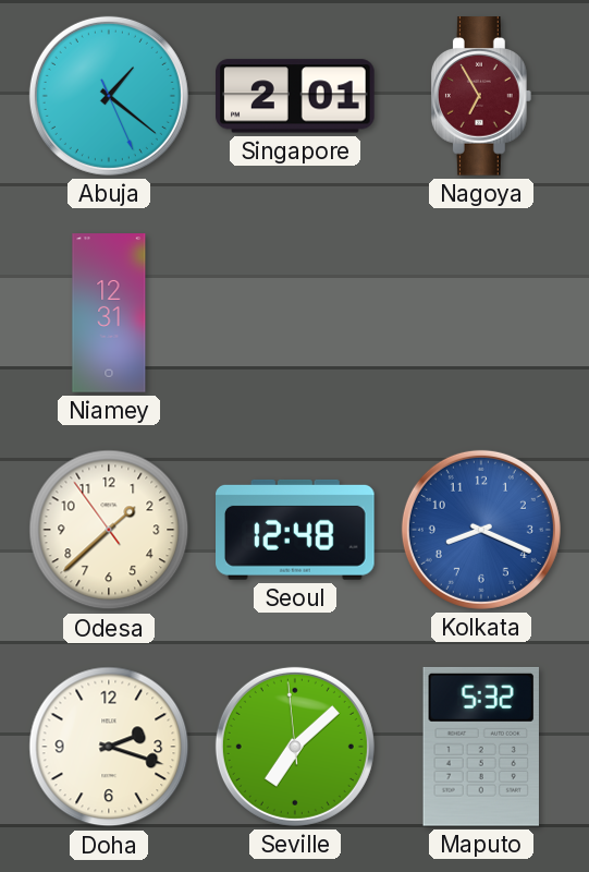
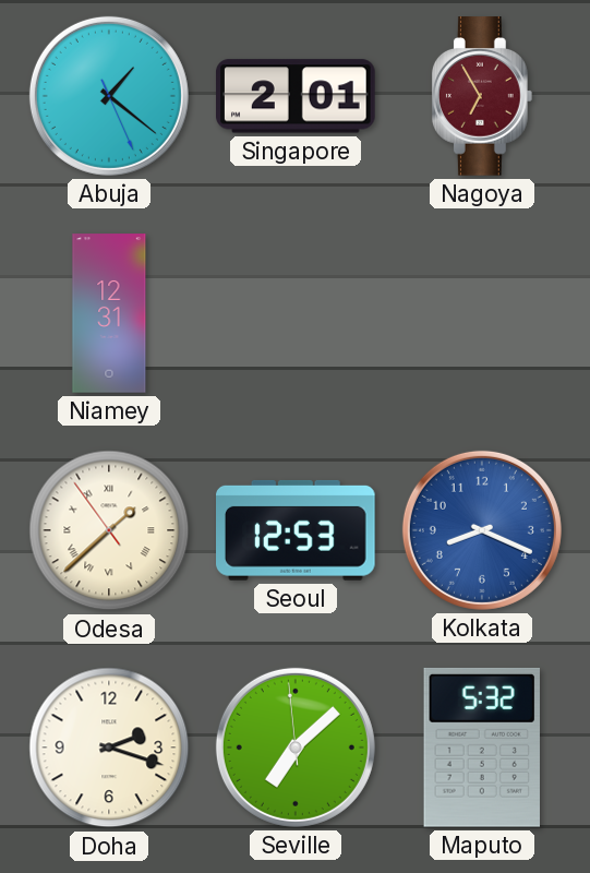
Odesa numerals: Arabic -> Roman (109, 530)
Seoul: 12:48 -> 12:53 (297, 530)
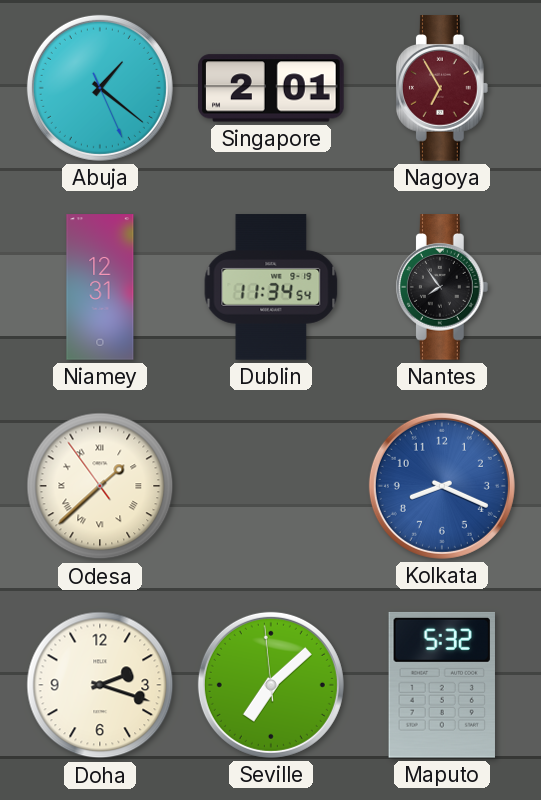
Dublin: none -> 11:34 (271, 287)
Nantes: none -> 7:54 (442, 287)
Seoul: 12:53 -> none (297, 530)
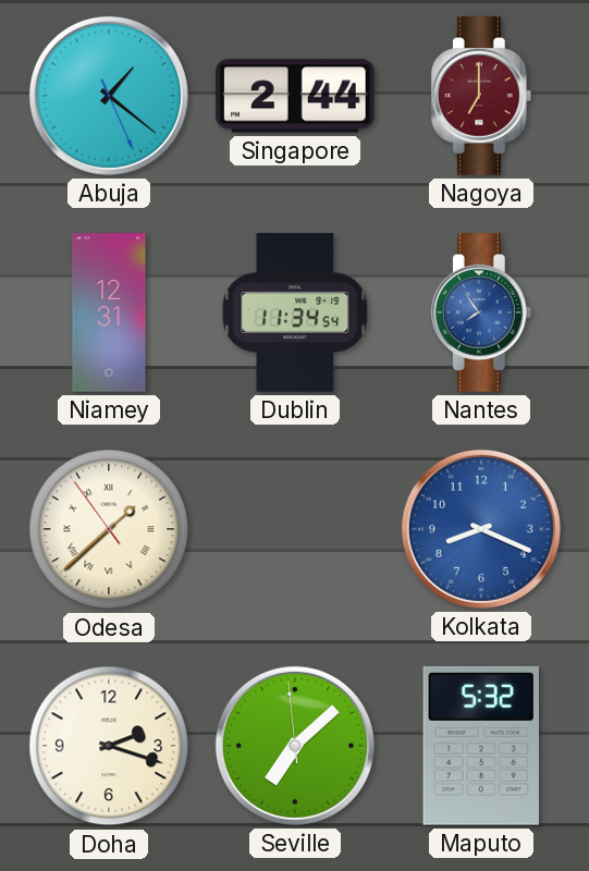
Singapore: 2:01 -> 2:44 (296, 96)
Nagoya: 6:55 -> 7:00 (481, 96)
Nantes dial: black -> blue (481, 312)
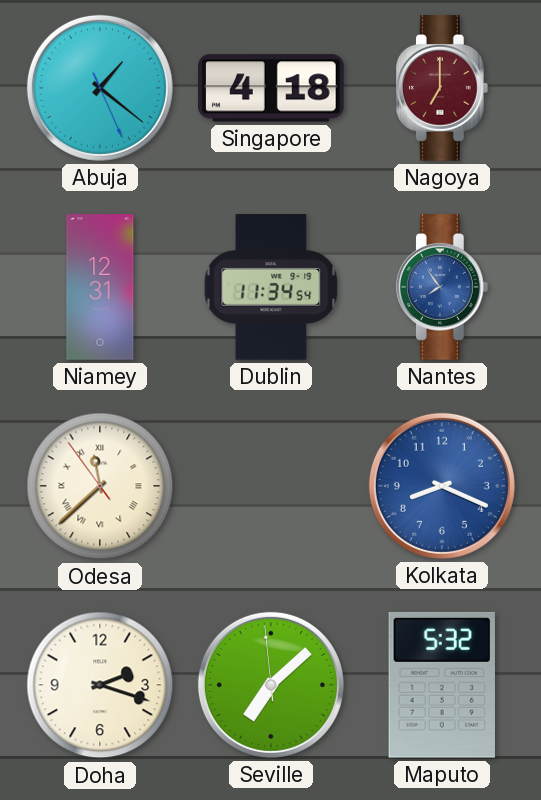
Singapore: 2:44 -> 4:18 (272, 88)
Odesa: 1:37 -> 11:37 (100, 486)
